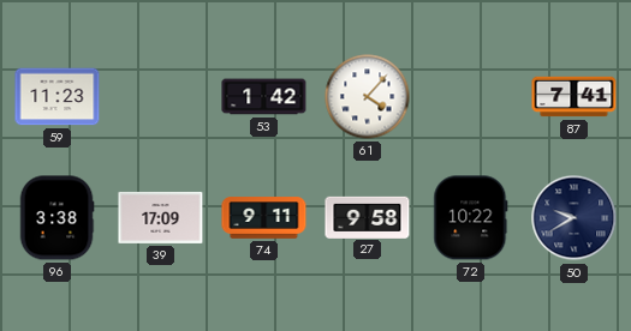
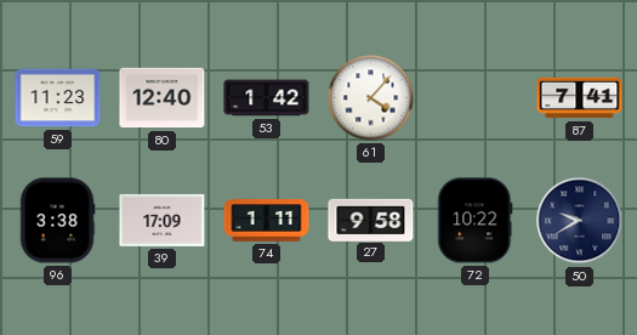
80: none -> 12:40 (163, 98)
74: 9:11 -> 1:11 (267, 221)
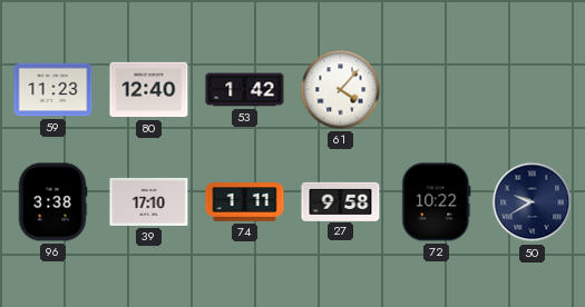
87: 7:41 -> none (580, 98)
39: 17:09 -> 17:10 (149, 201)
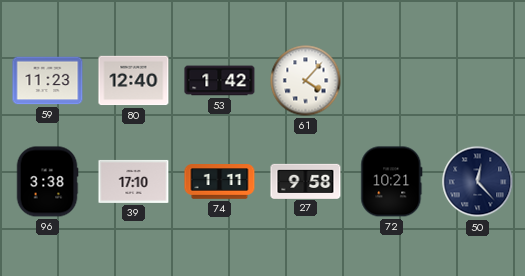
72: 10:22 -> 10:21 (392, 182)
50: 9:40 -> 12:23 (478, 182)
